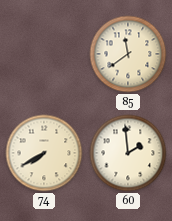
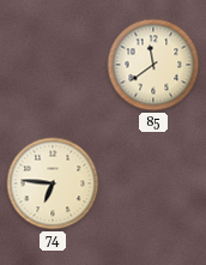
74: 7:40 -> 6:46 (53, 183)
60: 1:59 -> none (128, 153)
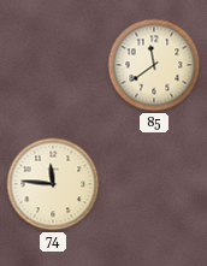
74: 6:46 -> 11:46 (53, 184)
